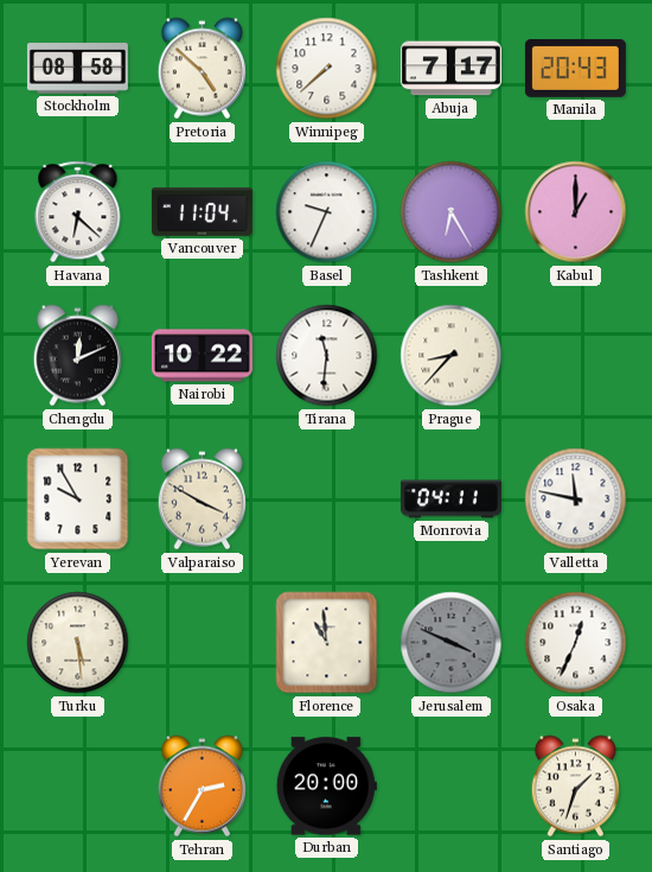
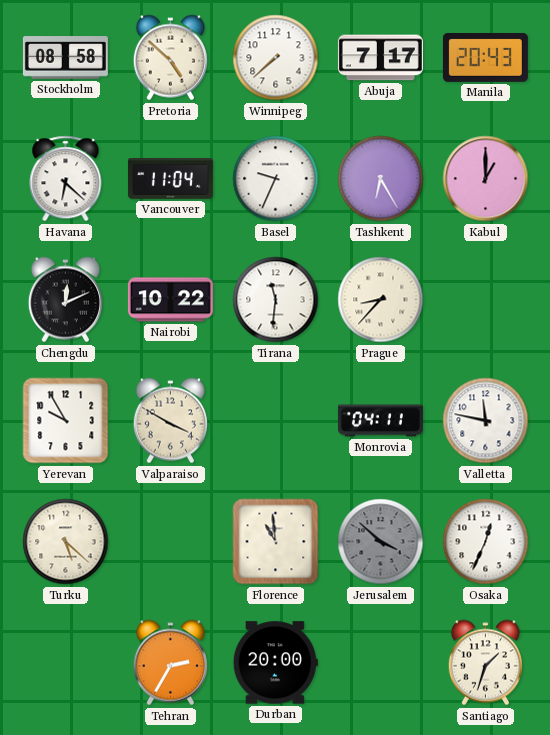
Turku: 5:29 -> 5:22 (66, 542)
Jerusalem: 3:49 -> 3:52 (381, 542)
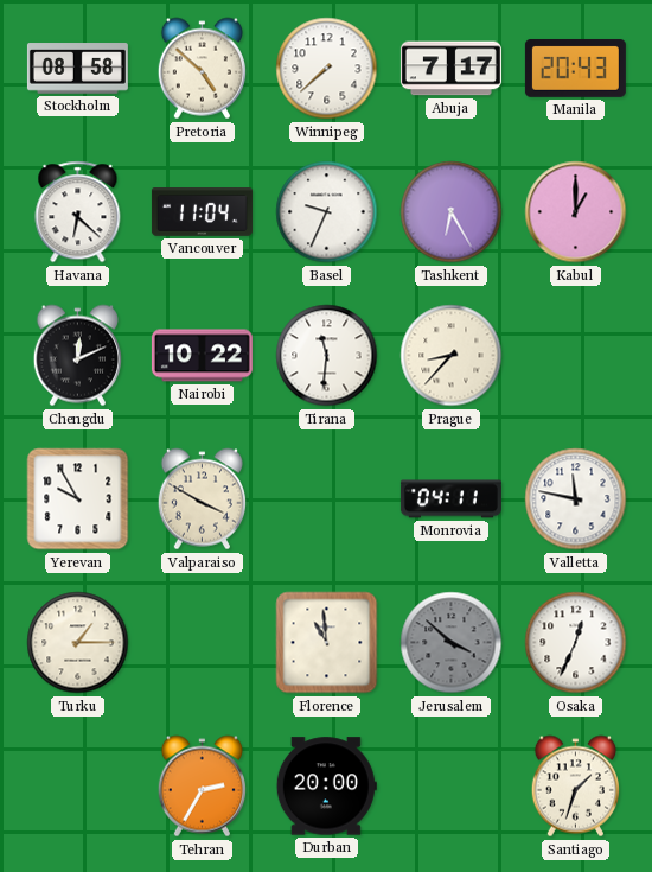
Turku: 5:22 -> 1:15 (78, 643)
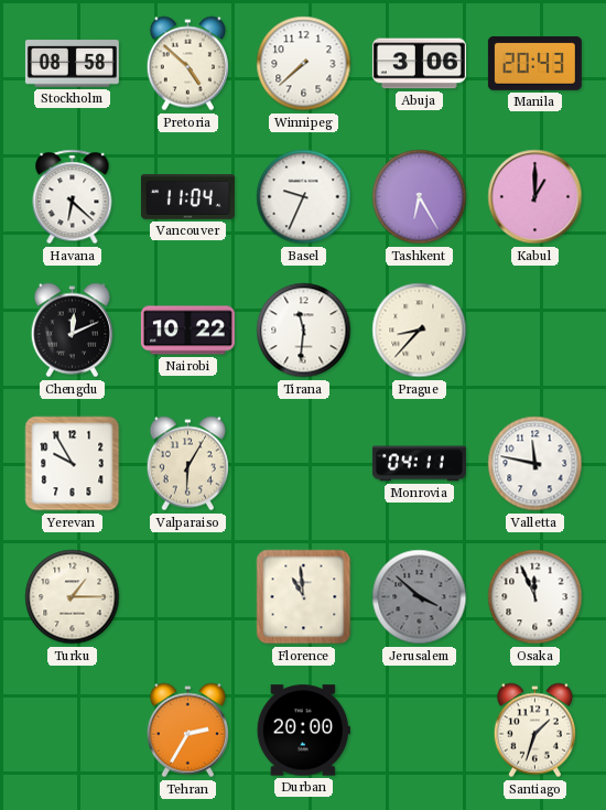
Abuja: 7:17 -> 3:06 (419, 64)
Valparaiso: 3:50 -> 6:05 (187, 464)
Osaka: 12:34 -> 11:56 (535, 597)
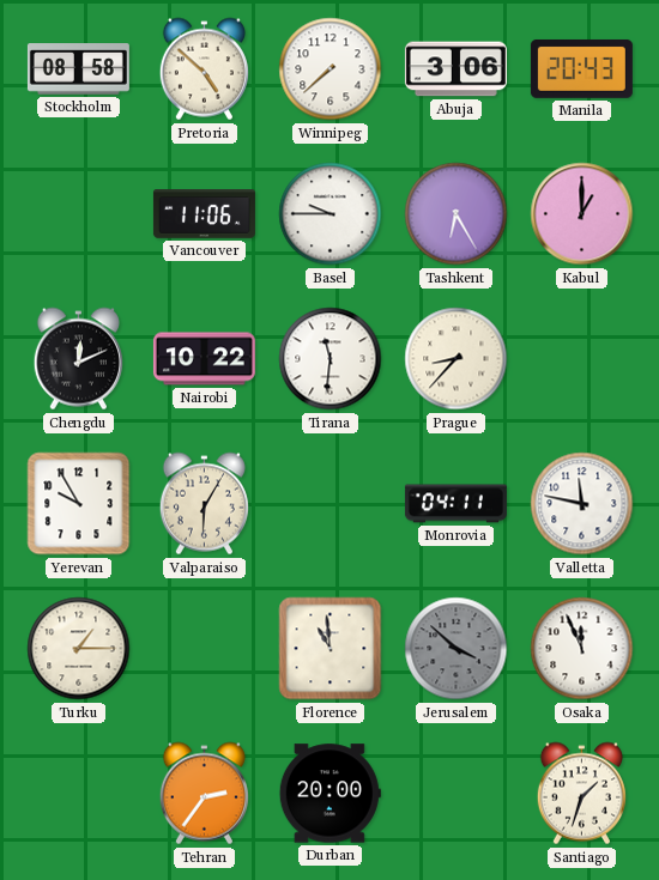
Havana: 6:22 -> none (73, 197)
Vancouver: 11:04 -> 11:06 (204, 214)
Basel: 9:34 -> 9:45 (331, 214)
Tehran: 2:35 -> 2:36 (204, 794)
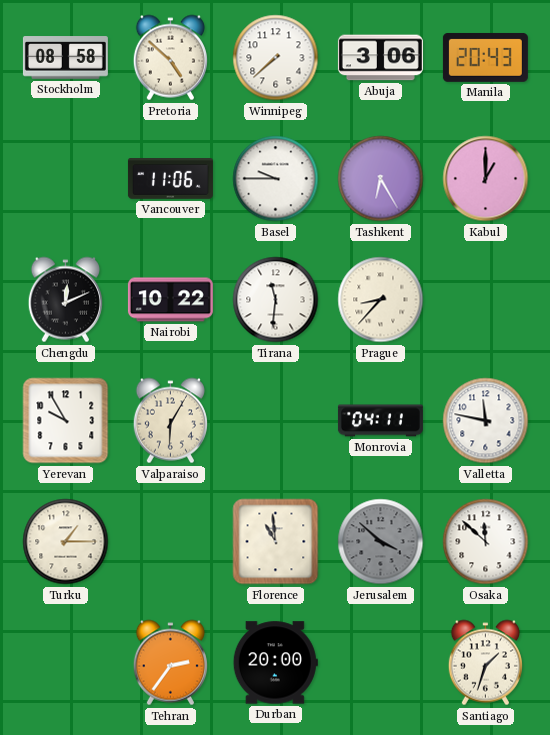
Osaka: 11:56 -> 11:52 (486, 542)
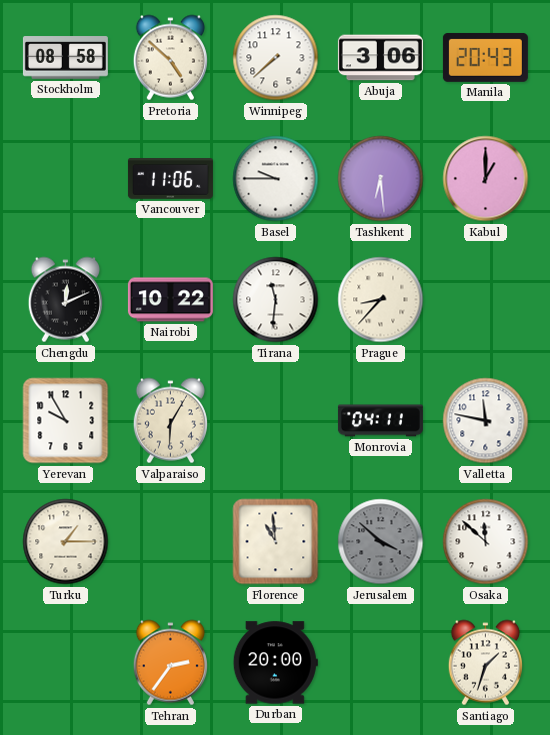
Tashkent: 6:25 -> 6:29 (381, 179)
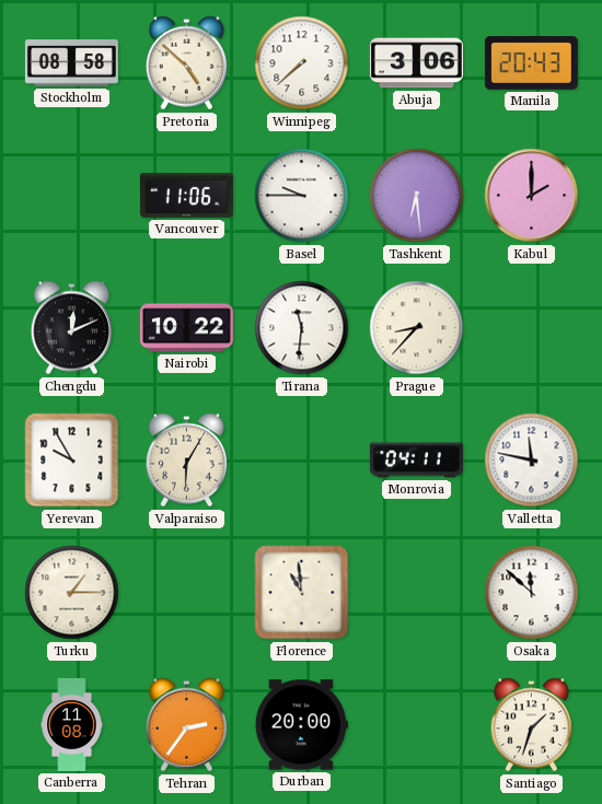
Kabul: 1:00 -> 2:00 (532, 196)
Jerusalem: 3:52 -> none (381, 542)
Canberra: none -> 11:08 (72, 724)
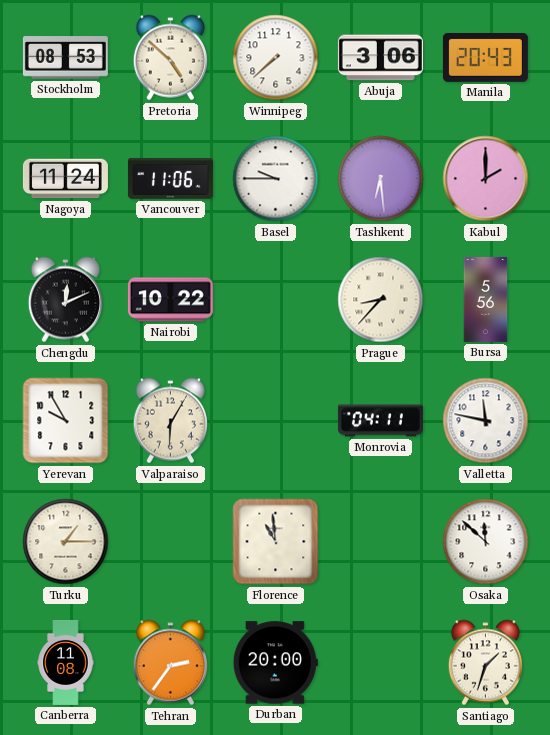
Stockholm: 08:58 -> 08:53 (65, 58)
Nagoya: none -> 11:24 (65, 179)
Tirana: 11:31 -> none (302, 328)
Bursa: none -> 5:56 (486, 299)
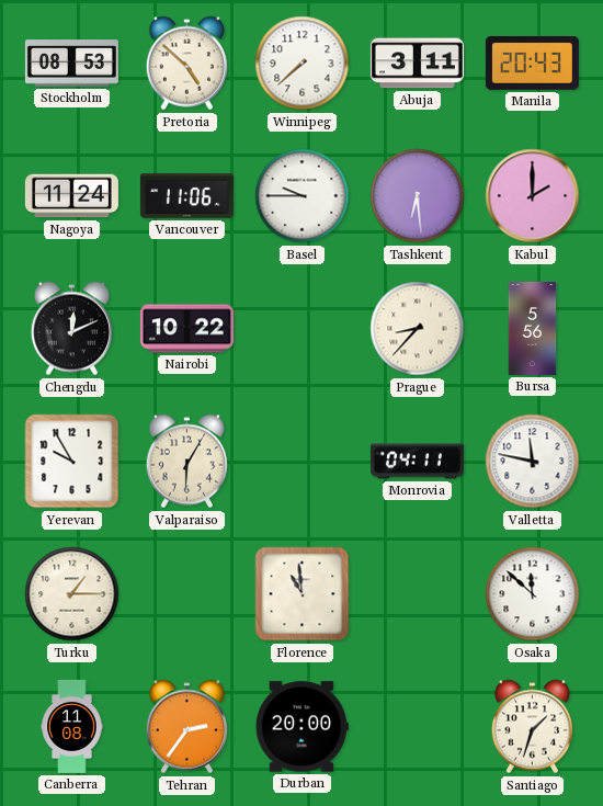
Abuja: 3:06 -> 3:11 (417, 64)
